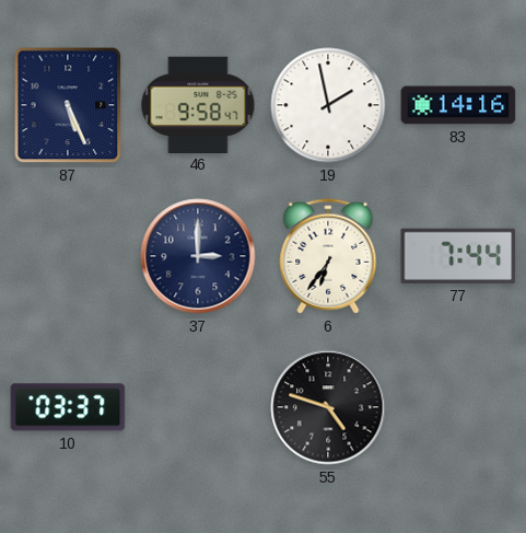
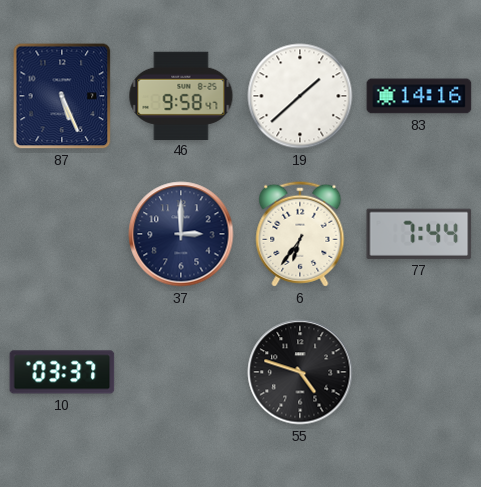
19: 1:58 -> 1:38 (300, 96)
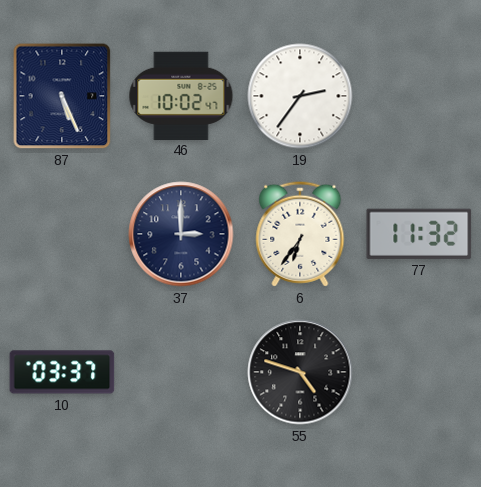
46: 9:58 -> 10:02 (181, 95)
19: 1:38 -> 2:36 (300, 96)
83: 14:16 -> none (419, 96)
77: 7:44 -> 11:32 (419, 234)
